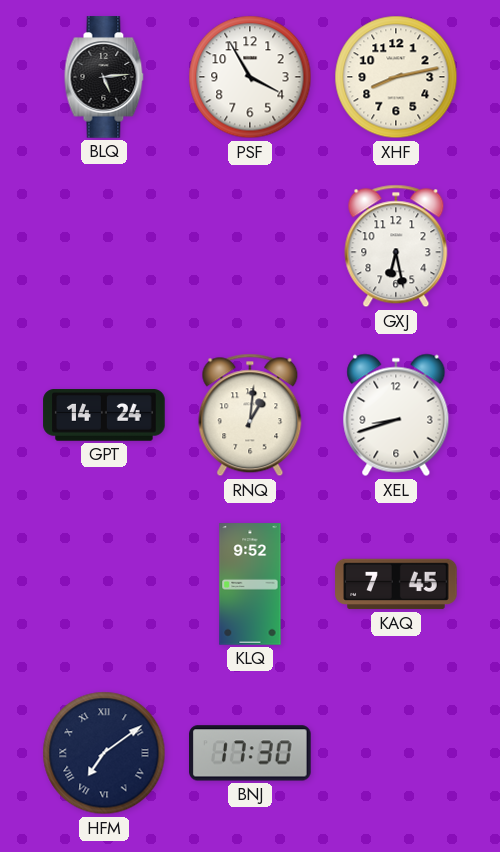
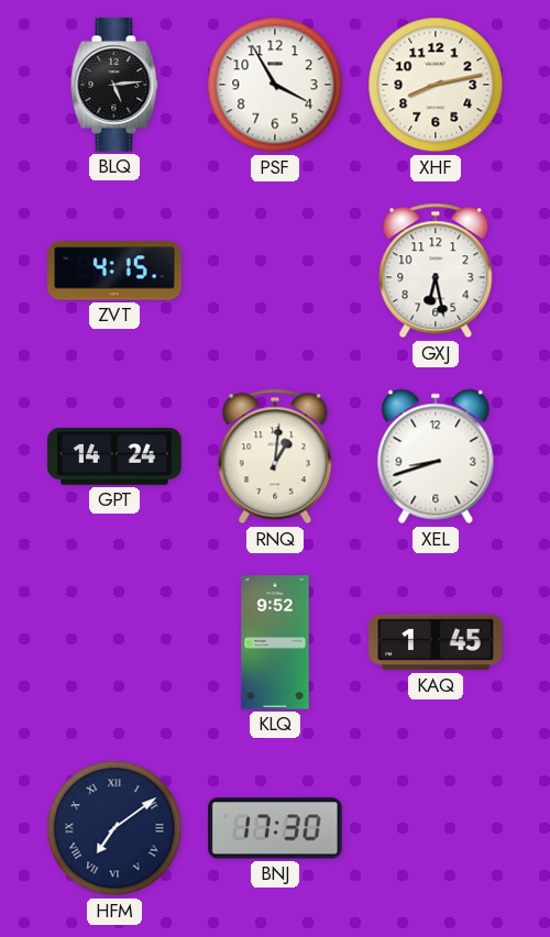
ZVT: none -> 4:15 (114, 271)
KAQ: 7:45 -> 1:45 (436, 642)
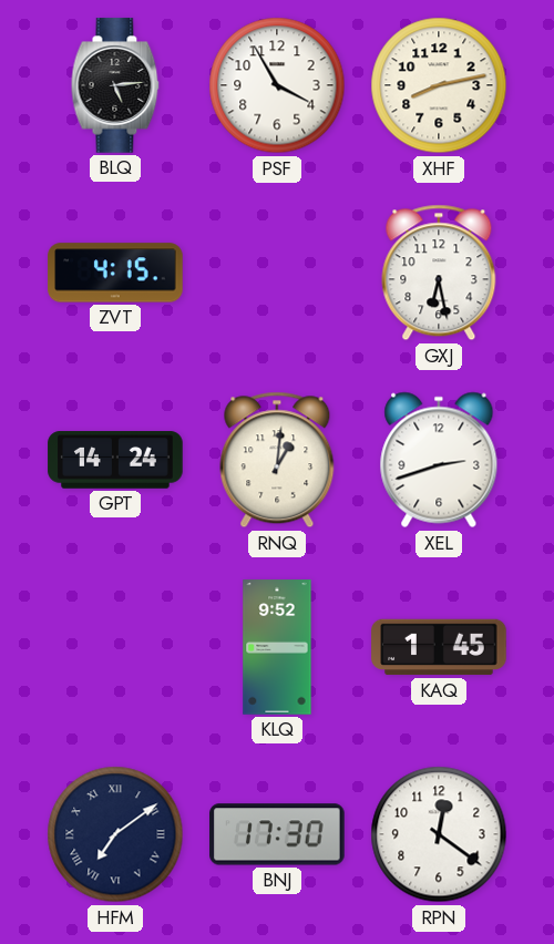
XEL: 8:42 -> 2:42 (439, 460)
RPN: none -> 12:21 (439, 834)
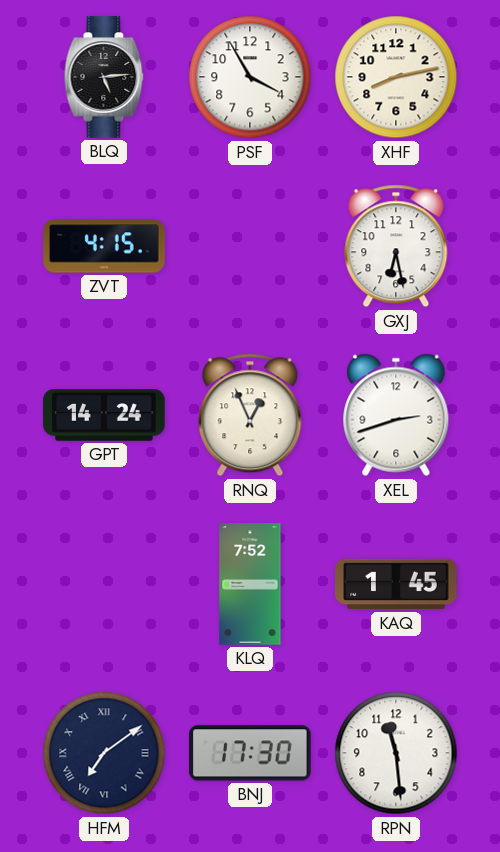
RNQ: 1:01 -> 12:56 (250, 415)
KLQ: 9:52 -> 7:52 (250, 584)
RPN: 12:21 -> 11:29 (396, 753)
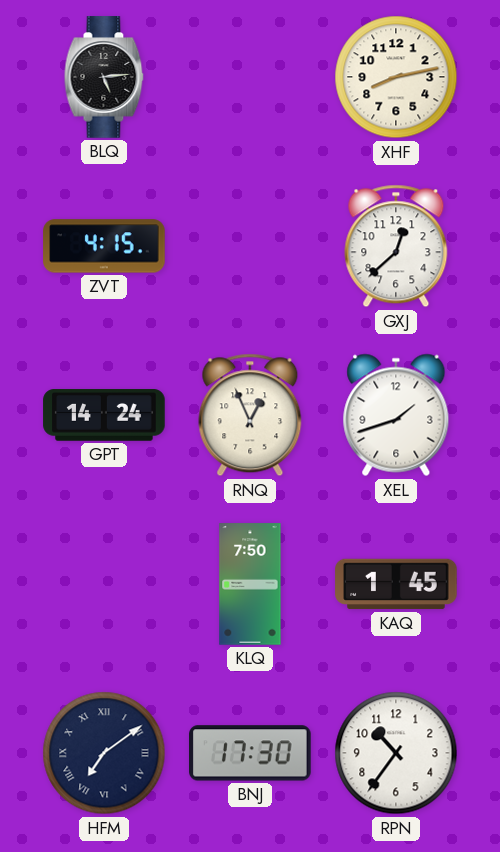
PSF: 3:55 -> none (250, 77)
GXJ: 6:28 -> 12:38 (396, 246)
XEL: 2:42 -> 1:42 (396, 415)
KLQ: 7:52 -> 7:50 (250, 584)
RPN: 11:29 -> 10:36 (396, 753)
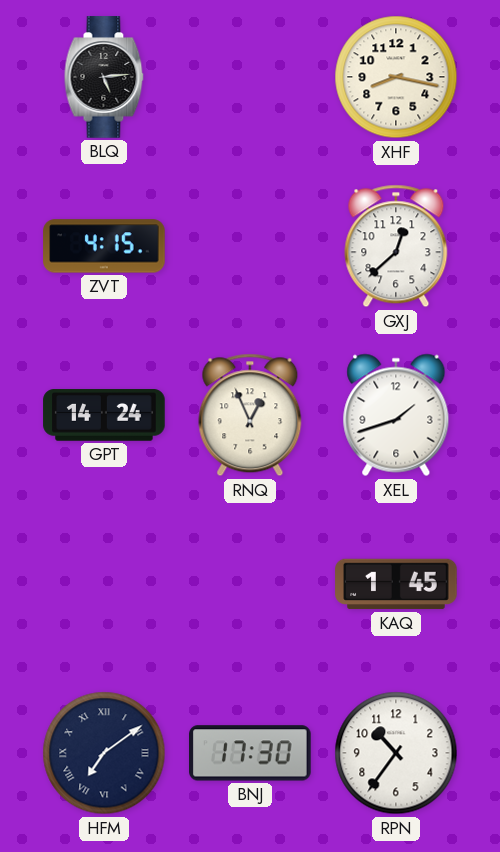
XHF: 8:13 -> 8:17 (396, 77)
KLQ: 7:50 -> none (250, 584)
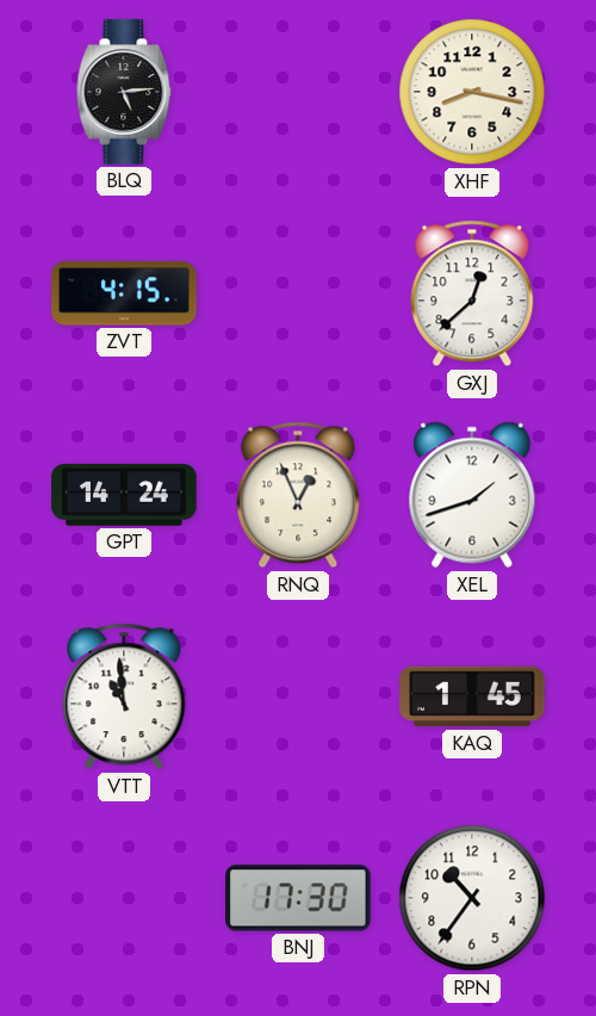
VTT: none -> 10:59 (124, 696)
HFM: 7:09 -> none (104, 753)
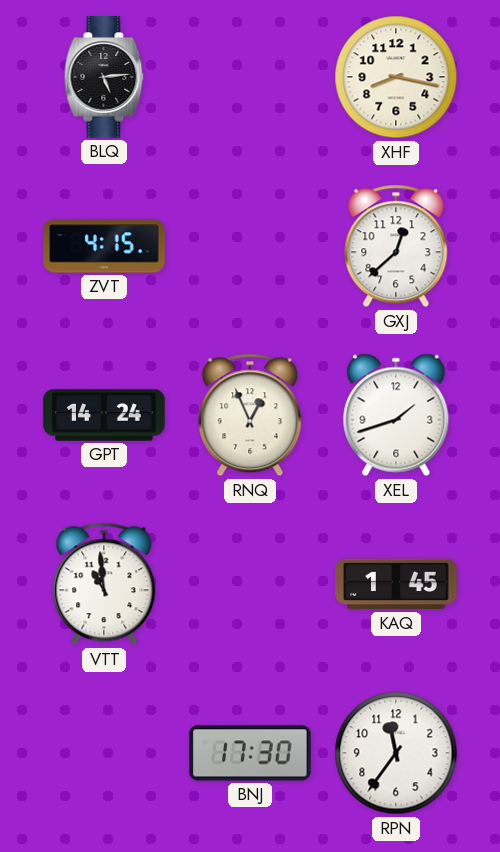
RPN: 10:36 -> 11:36 (396, 753)
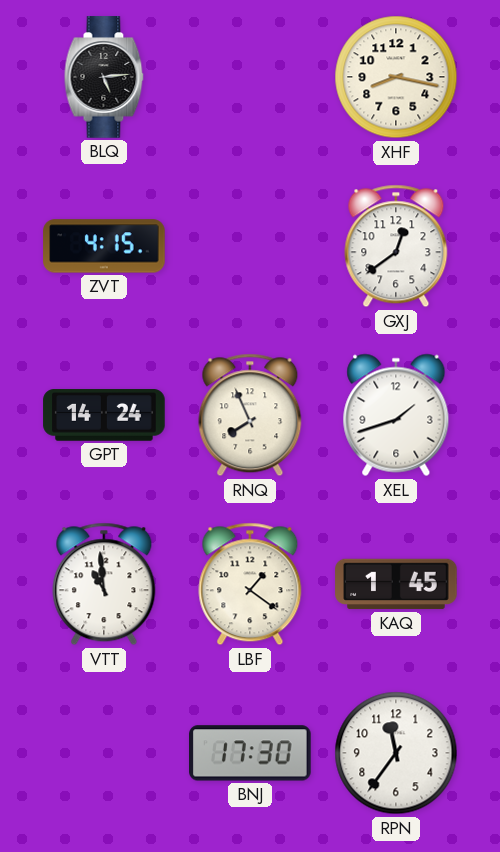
GXJ: 12:38 -> 12:39 (396, 246)
RNQ: 12:56 -> 7:56 (250, 415)
LBF: none -> 1:21 (250, 584)
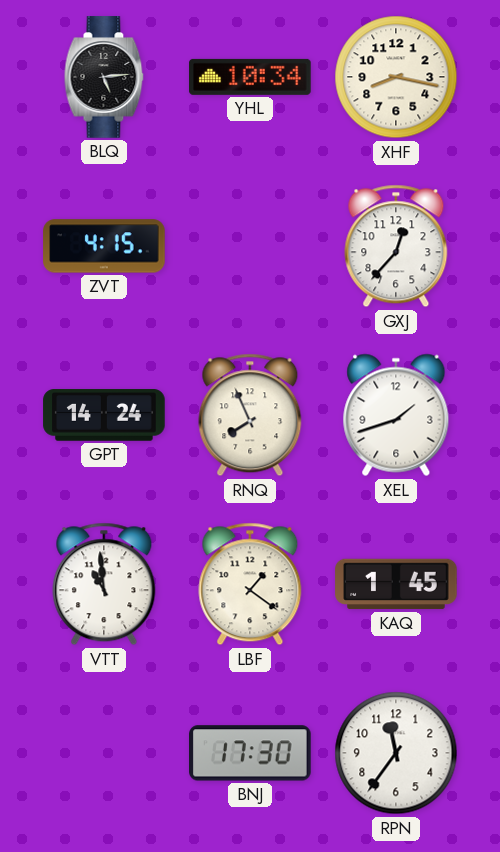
YHL: none -> 10:34 (250, 77)
GXJ: 12:39 -> 12:37 (396, 246)
